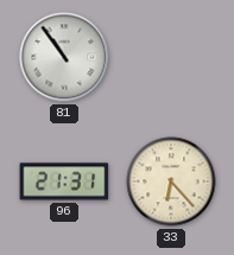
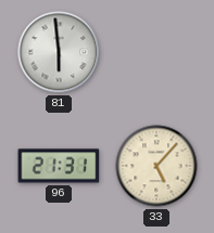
81: 10:54 -> 5:59 (59, 52)
33: 6:23 -> 5:07 (156, 166)
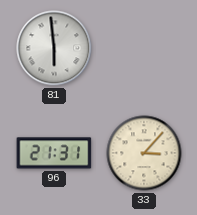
33: 5:07 -> 3:07 (144, 153)
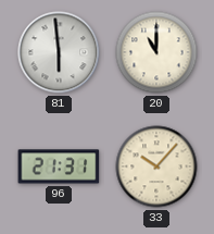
20: none -> 11:00 (156, 52)
33: 3:07 -> 10:07 (156, 167)
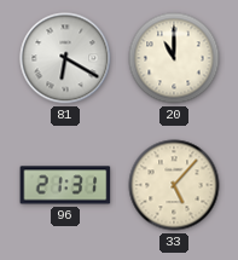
81: 5:59 -> 6:20 (65, 58)
33: 10:07 -> 5:07 (174, 185)
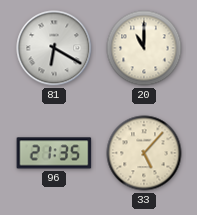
96: 21:31 -> 21:35 (54, 153)
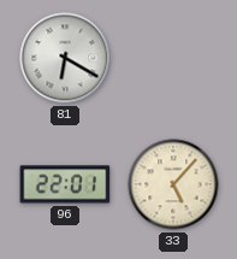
20: 11:00 -> none (144, 48)
96: 21:35 -> 22:01 (65, 184)
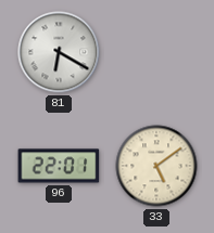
33: 5:07 -> 5:09 (156, 166)
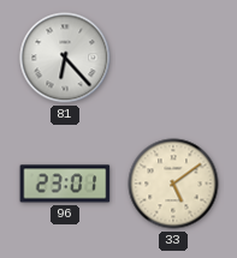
81: 6:20 -> 6:23 (65, 58)
96: 22:01 -> 23:01 (65, 184)
